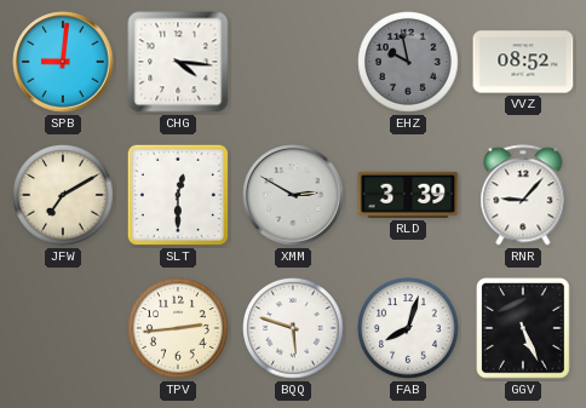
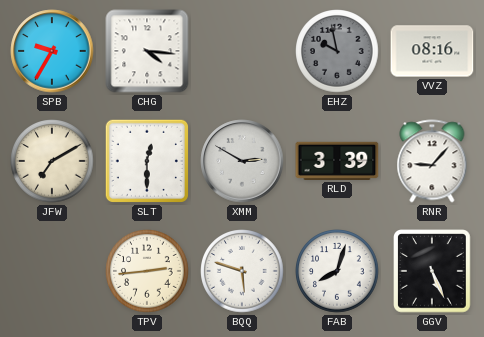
SPB: 9:01 -> 9:35 (52, 51)
VVZ: 08:52 -> 08:16 (432, 51)
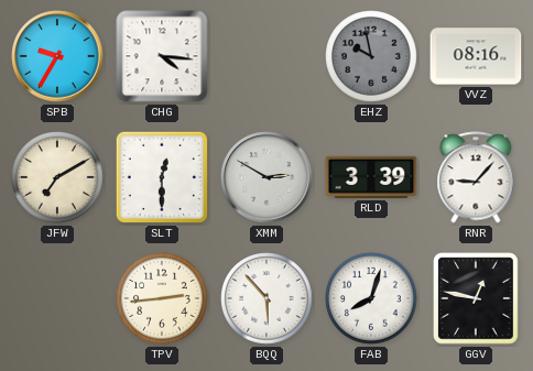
BQQ: 5:48 -> 5:53 (266, 298)
GGV: 5:26 -> 12:47 (477, 298)
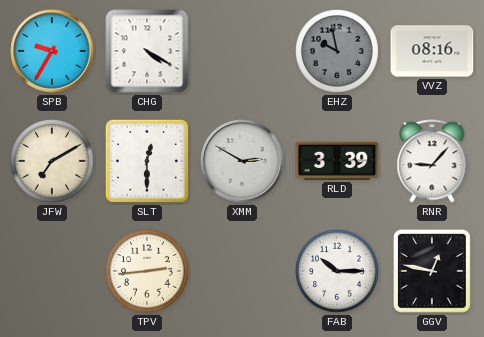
CHG: 4:16 -> 4:20 (147, 51)
BQQ: 5:53 -> none (266, 298)
FAB: 8:03 -> 10:15 (337, 271)
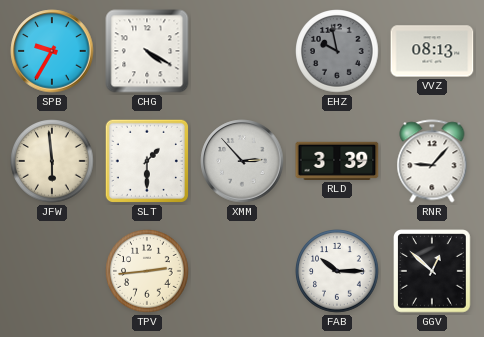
VVZ: 08:16 -> 08:13 (432, 51)
JFW: 7:10 -> 5:59 (52, 161)
SLT: 12:30 -> 1:30 (147, 161)
XMM: 2:50 -> 2:53 (242, 161)
GGV: 12:47 -> 12:52 (433, 271)
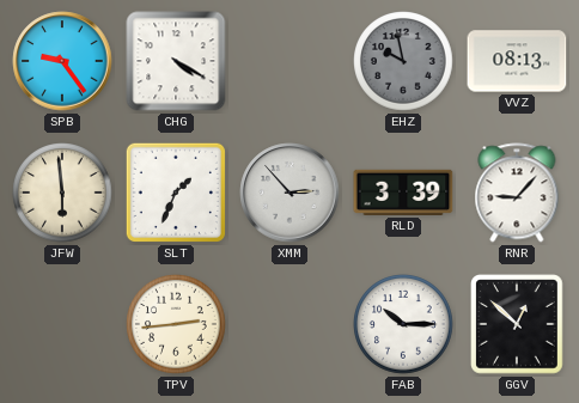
SPB: 9:35 -> 9:24 (62, 61)
SLT: 1:30 -> 1:34 (176, 193)
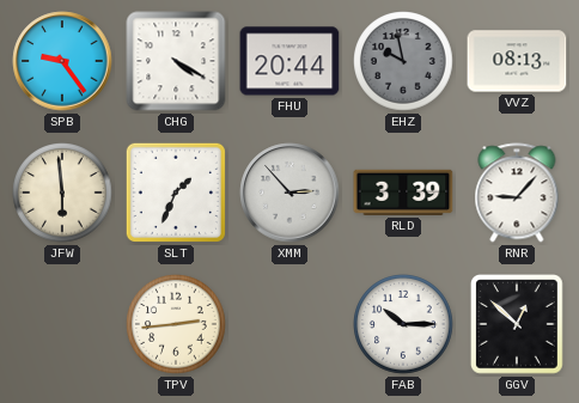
FHU: none -> 20:44 (289, 61)
